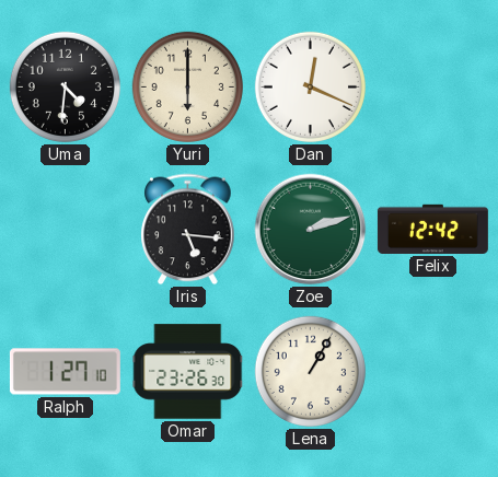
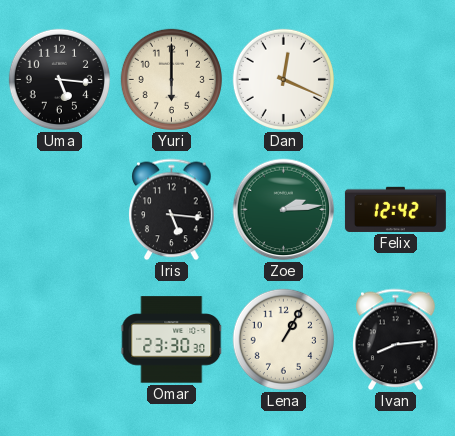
Uma: 4:31 -> 5:16 (59, 79)
Zoe: 2:12 -> 2:14 (284, 210)
Ralph: 1:27 -> none (65, 372)
Omar: 23:26 -> 23:30 (172, 340)
Ivan: none -> 8:14 (396, 340)
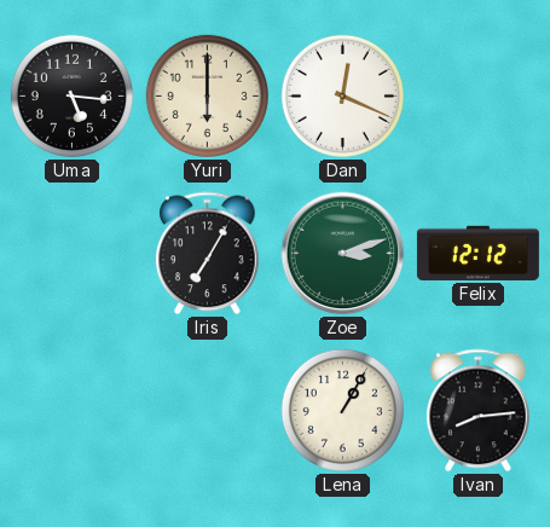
Iris: 5:16 -> 7:05 (208, 254)
Zoe: 2:14 -> 3:12 (343, 254)
Felix: 12:42 -> 12:12 (477, 253)
Omar: 23:30 -> none (172, 340)
